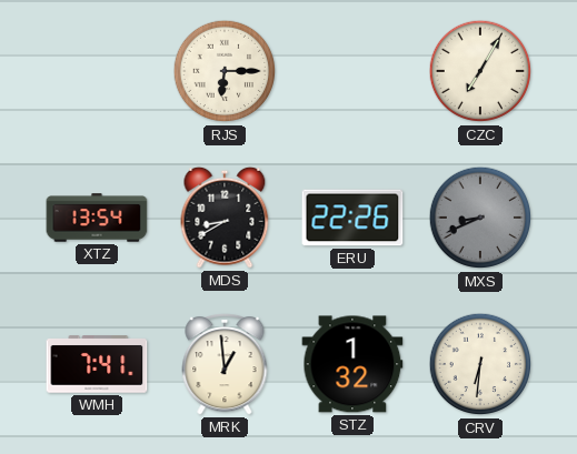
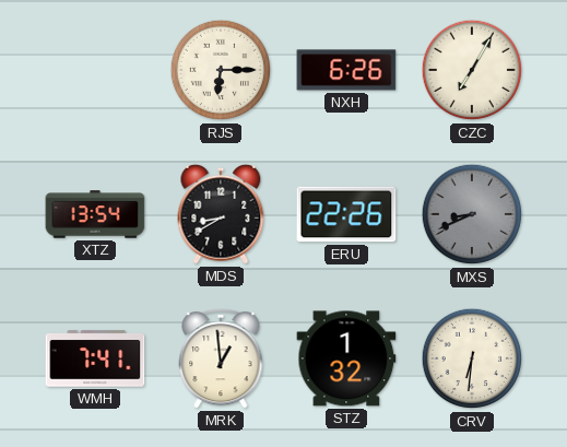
NXH: none -> 6:26 (346, 70)
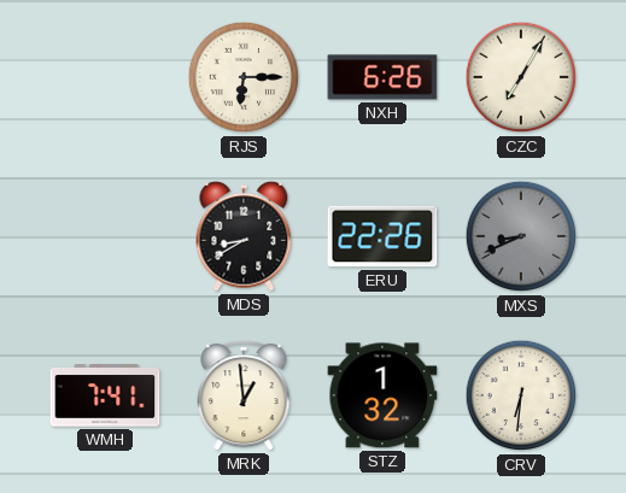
XTZ: 13:54 -> none (95, 214)
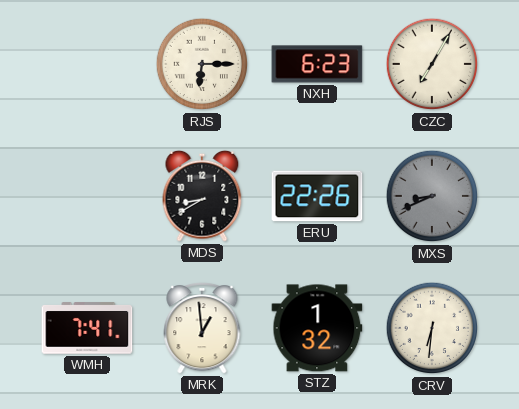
NXH: 6:26 -> 6:23 (317, 64)
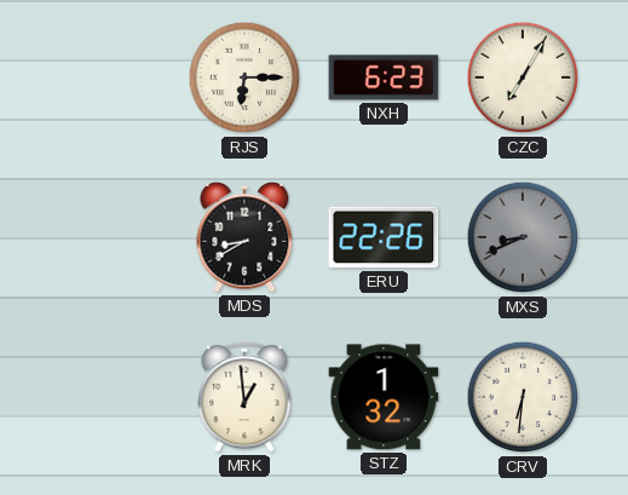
WMH: 7:41 -> none (87, 328)
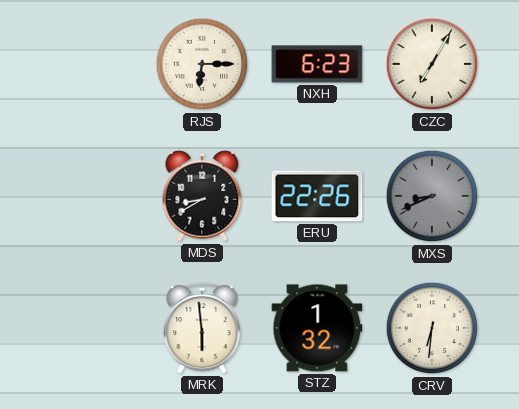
MRK: 12:59 -> 5:59 (202, 328)
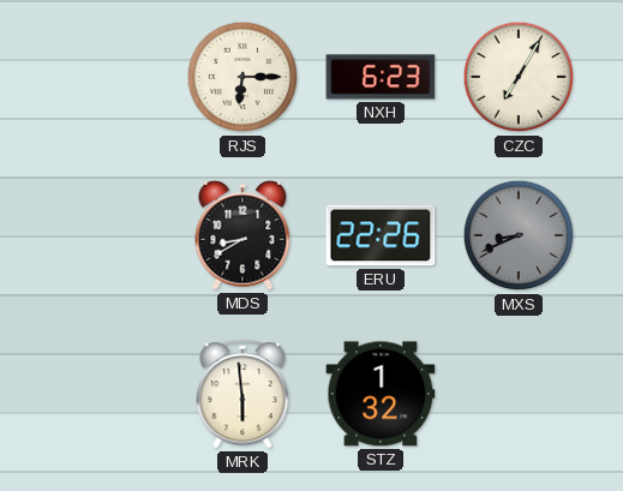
CRV: 6:31 -> none (432, 328)
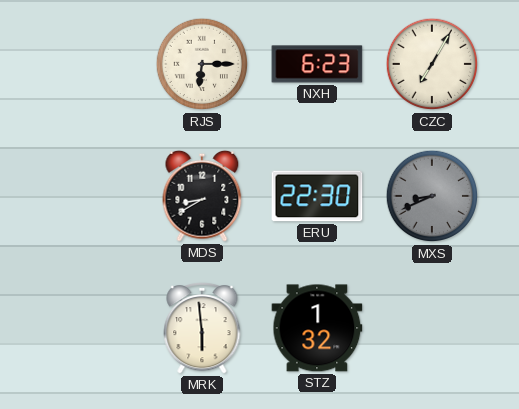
ERU: 22:26 -> 22:30 (317, 196)
